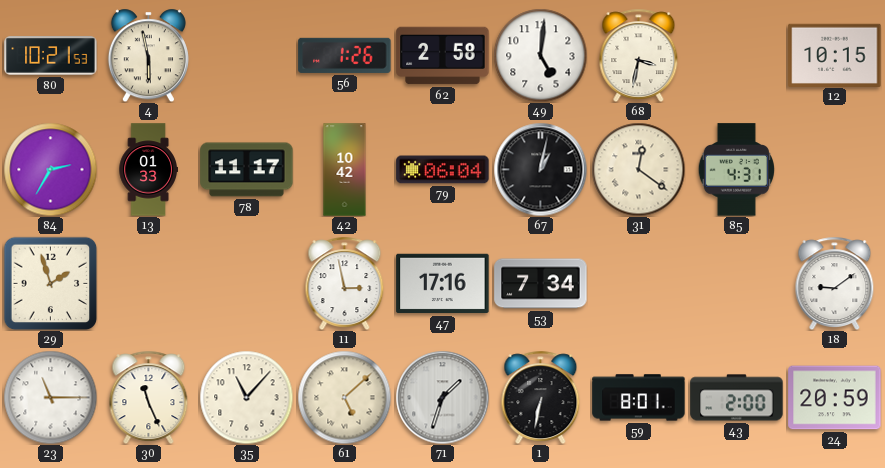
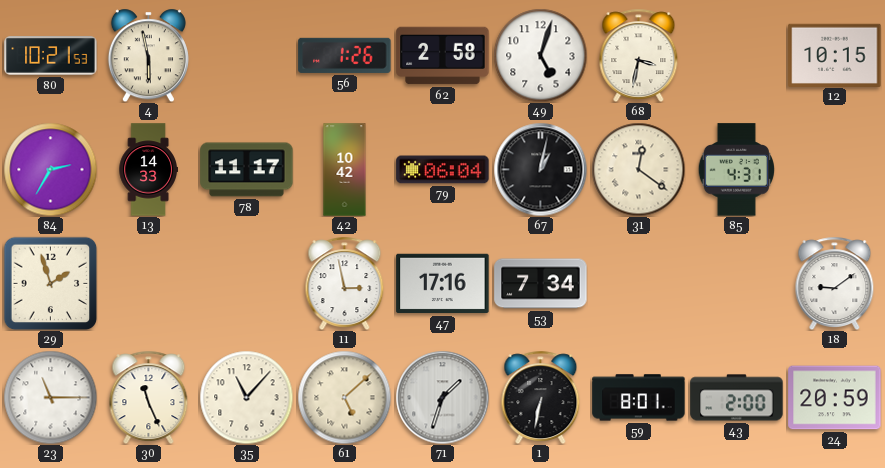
49: 5:01 -> 5:03 (540, 55)
13: 01:33 -> 14:33 (148, 170)
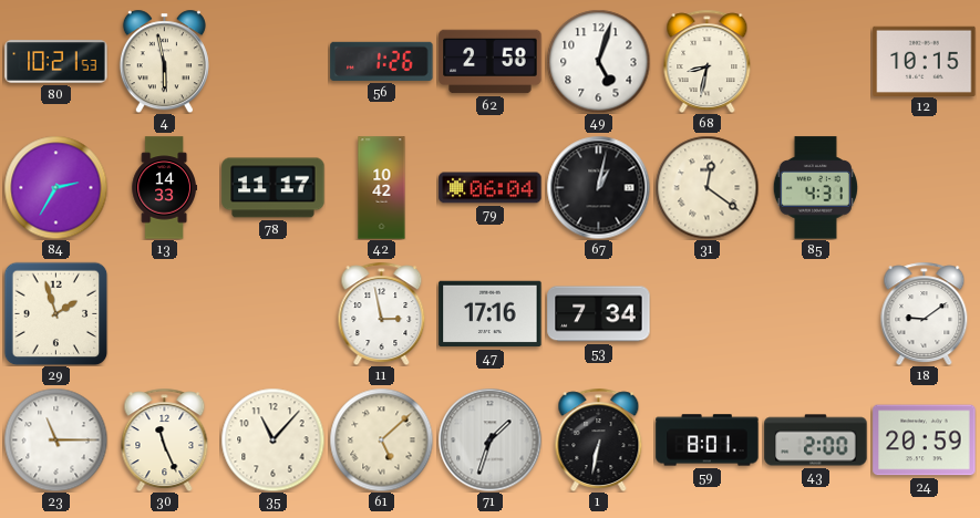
68: 3:32 -> 8:32 (708, 61)
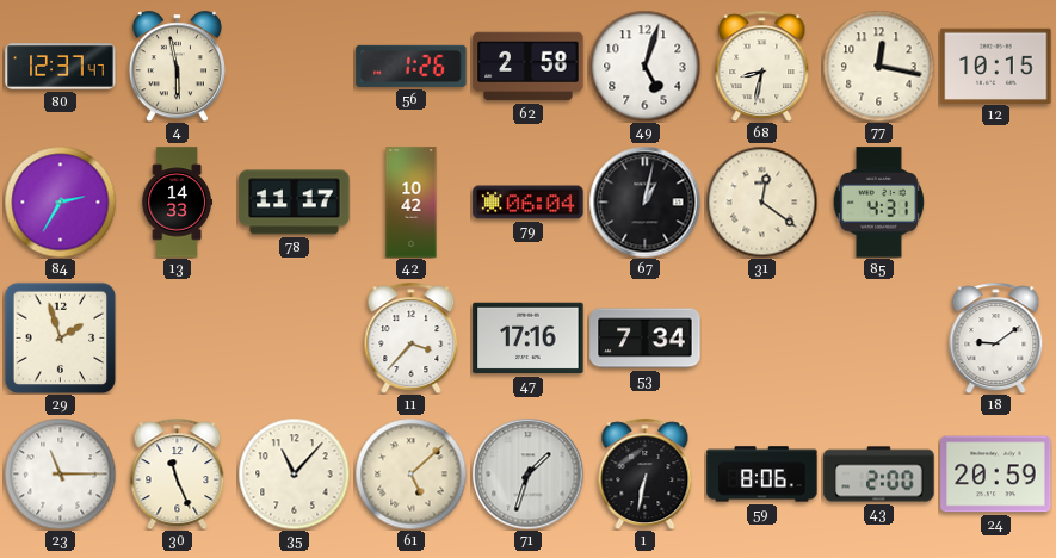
80: 10:21 -> 12:37 (61, 67)
77: none -> 12:17 (878, 66)
11: 2:58 -> 3:37 (412, 337)
59: 8:01 -> 8:06 (762, 475)
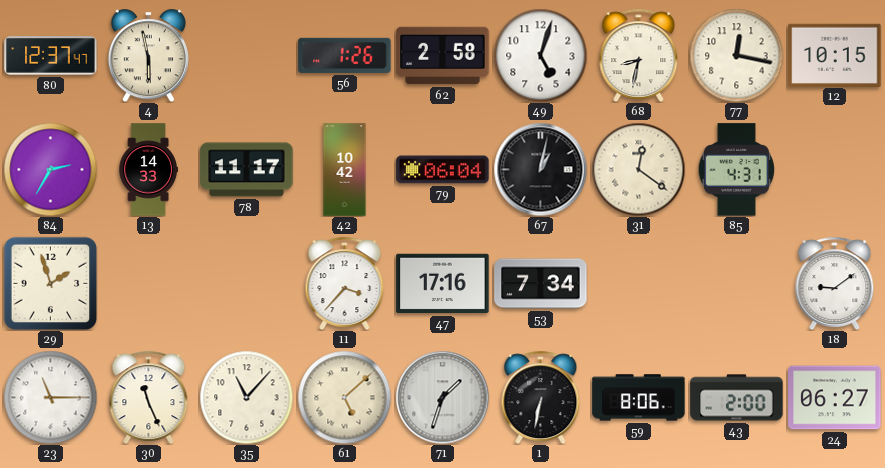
24: 20:59 -> 06:27 (835, 398)
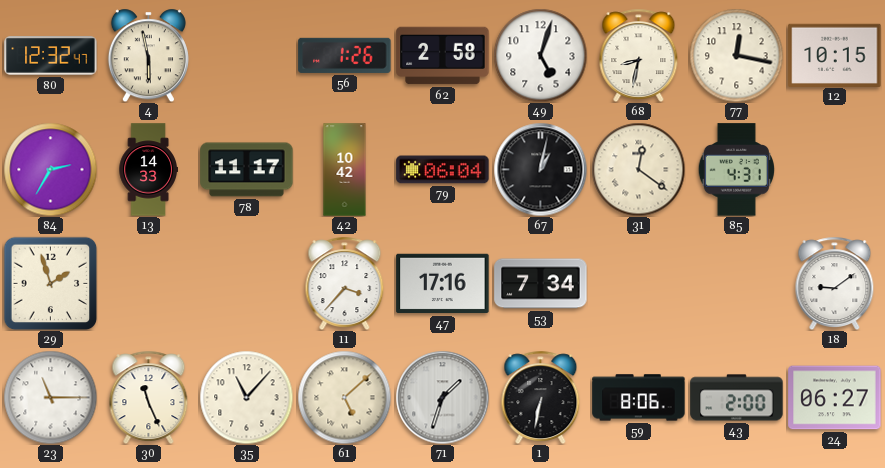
80: 12:37 -> 12:32 (51, 56)
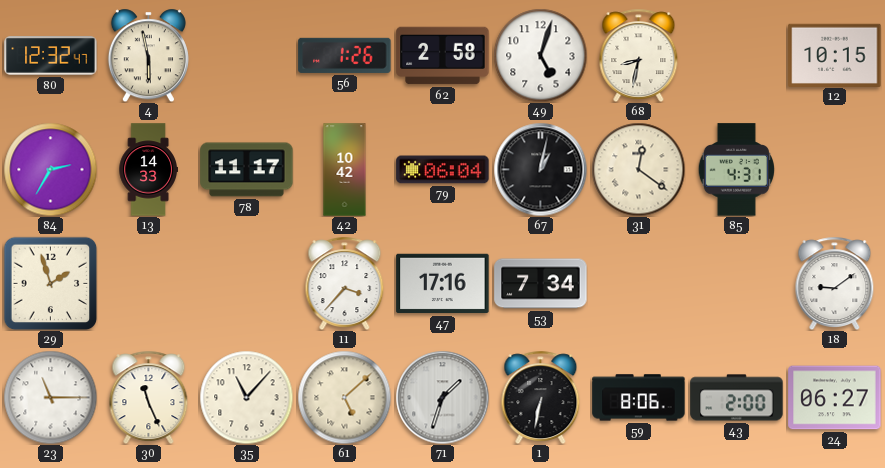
77: 12:17 -> none (736, 55)
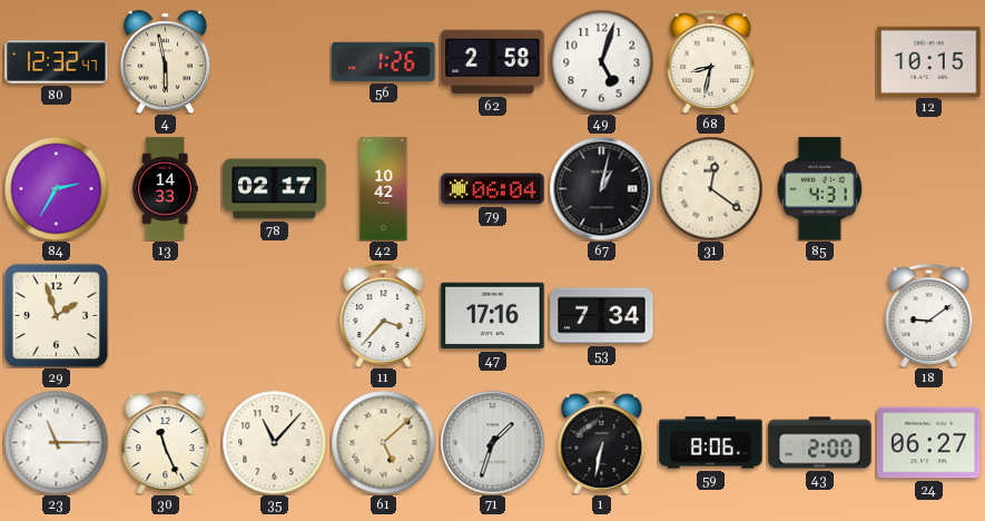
78: 11:17 -> 02:17 (275, 189)
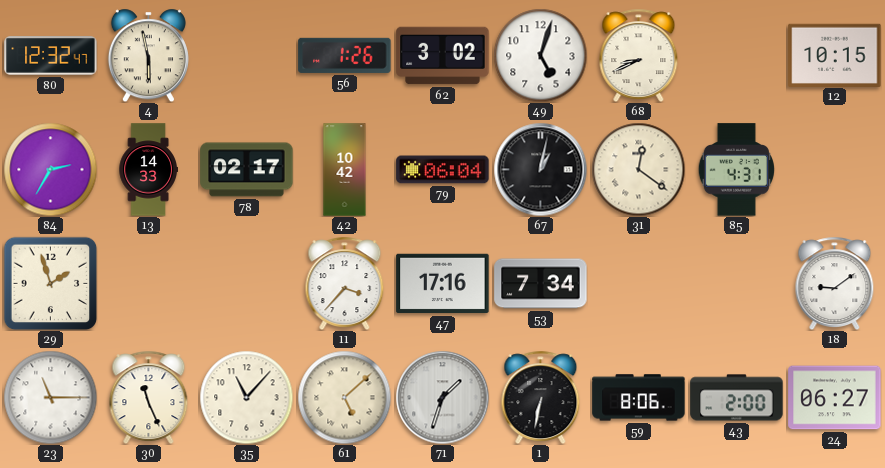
62: 2:58 -> 3:02 (443, 56)
68: 8:32 -> 8:41 (639, 55)
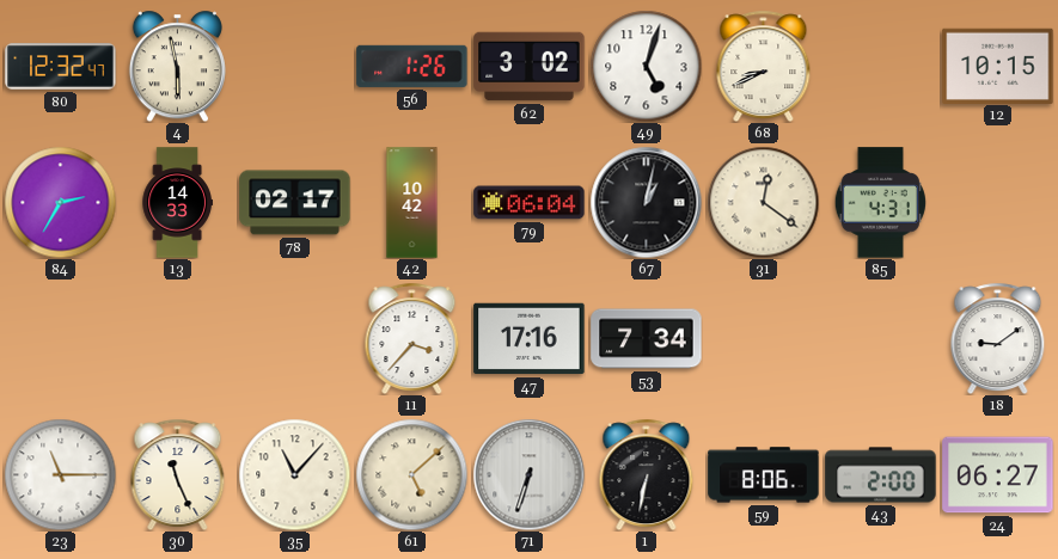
29: 1:57 -> none (50, 283)
71: 1:33 -> 6:33 (528, 474)
